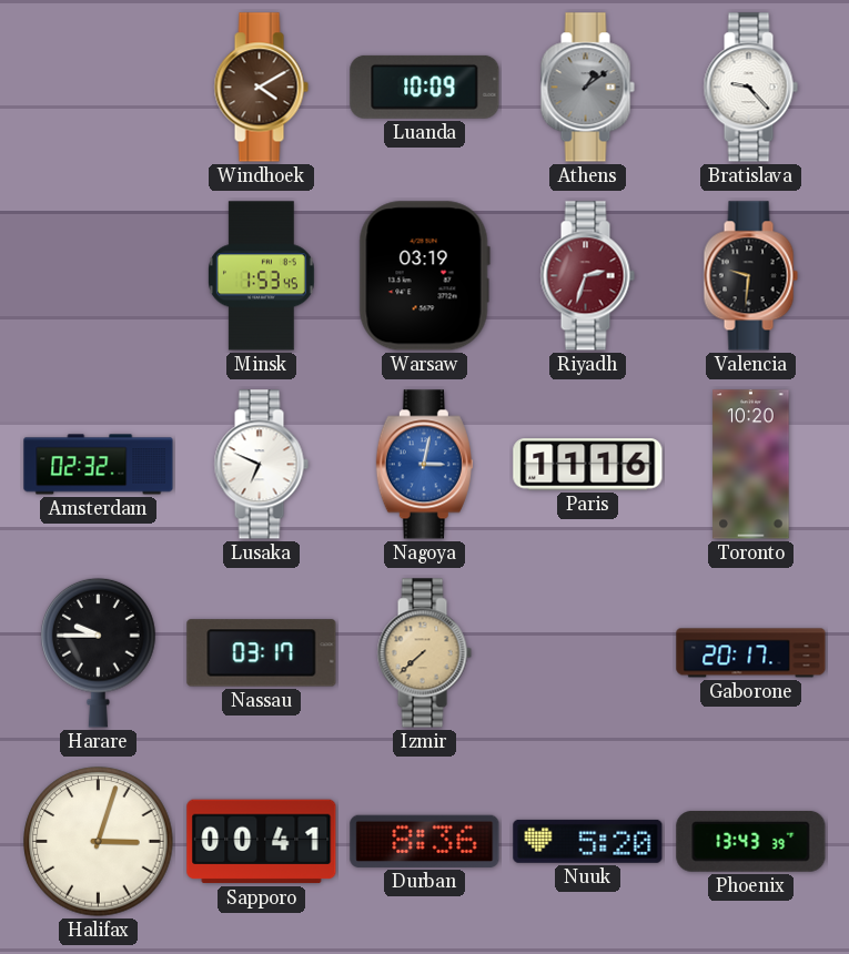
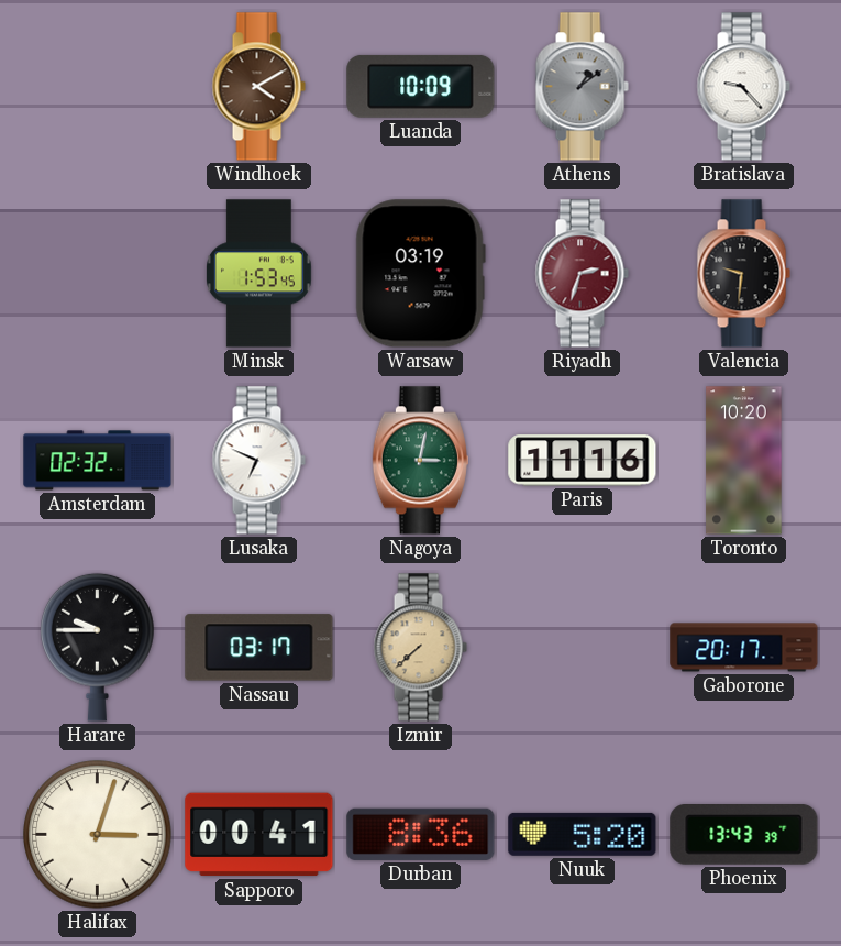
Nagoya dial: blue -> green (420, 461)
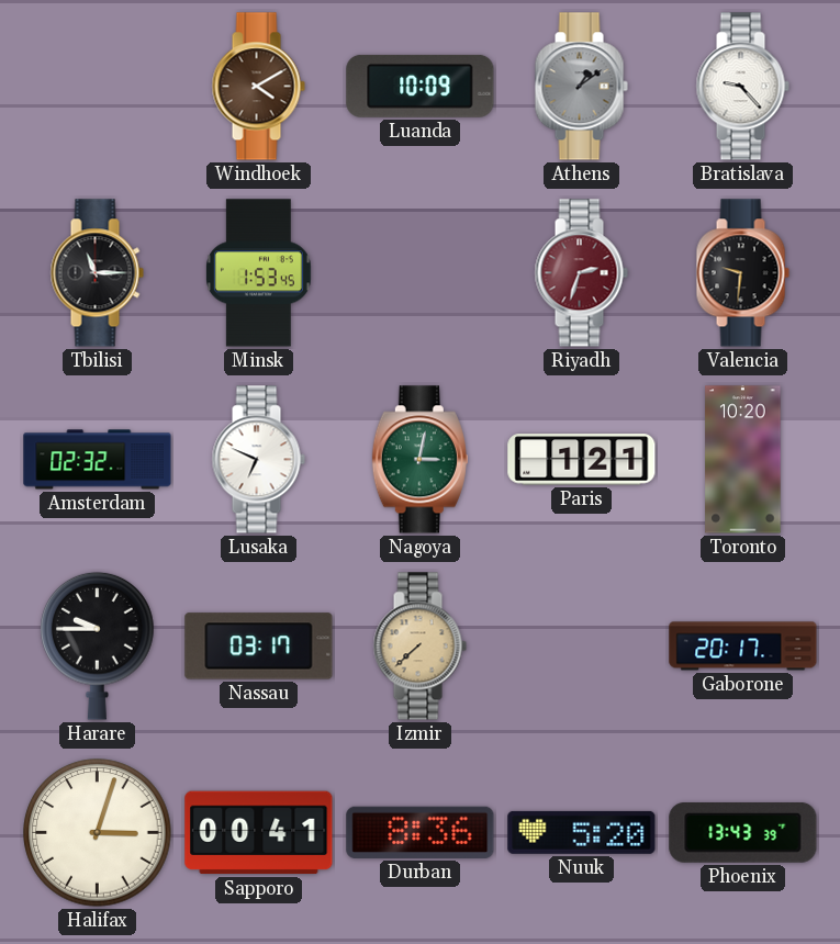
Tbilisi: none -> 11:15 (97, 273)
Warsaw: 03:19 -> none (420, 274)
Paris: 11:16 -> 1:21 (582, 460)
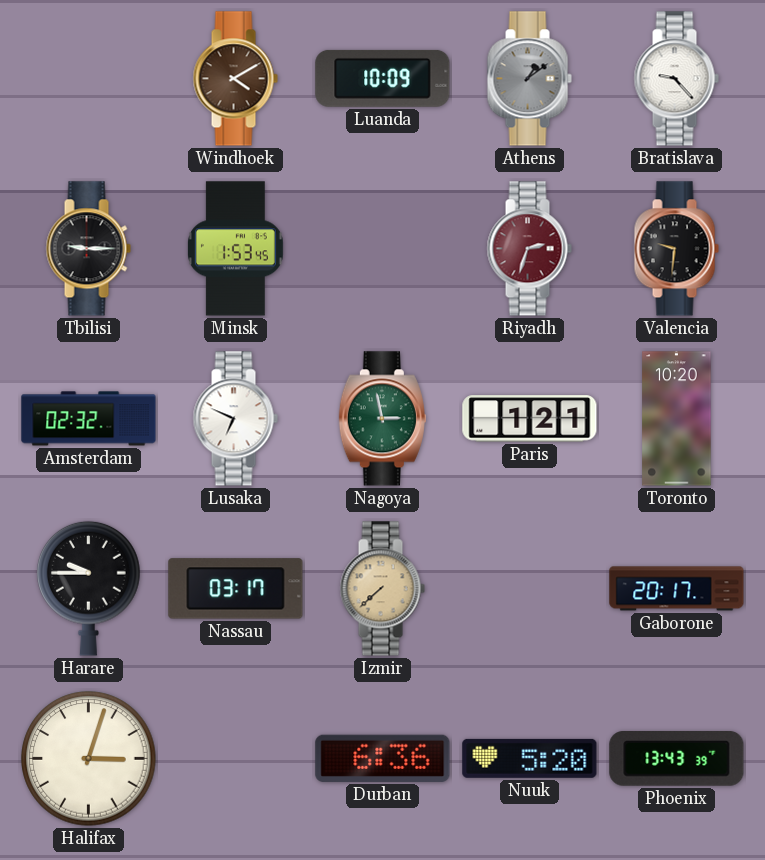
Tbilisi: 11:15 -> 9:15 (88, 249)
Nagoya: 3:02 -> 2:58 (382, 419)
Sapporo: 00:41 -> none (259, 833)
Durban: 8:36 -> 6:36 (383, 758)
